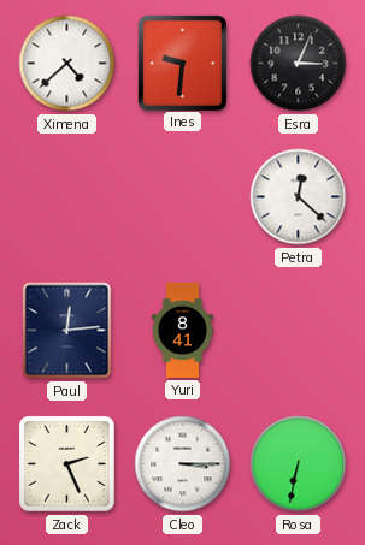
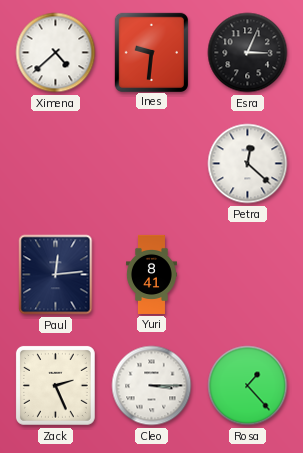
Rosa: 6:32 -> 1:23 (248, 386)
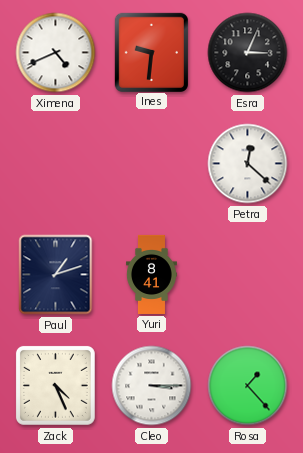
Ximena: 4:38 -> 4:41 (56, 53)
Paul: 12:14 -> 1:12 (56, 275)
Zack: 2:26 -> 4:26 (55, 385)
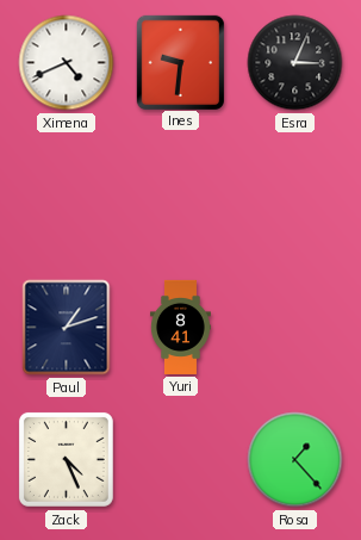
Petra: 12:22 -> none (248, 164)
Cleo: 3:15 -> none (152, 386)
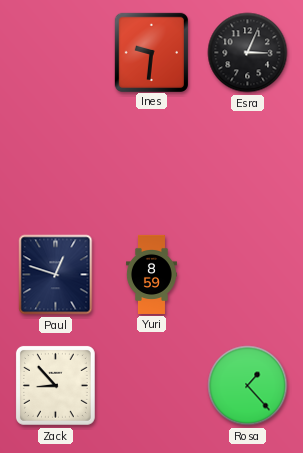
Ximena: 4:41 -> none (67, 63)
Paul: 1:12 -> 12:48 (56, 275)
Yuri: 8:41 -> 8:59 (151, 274)
Zack: 4:26 -> 8:53 (55, 385)
